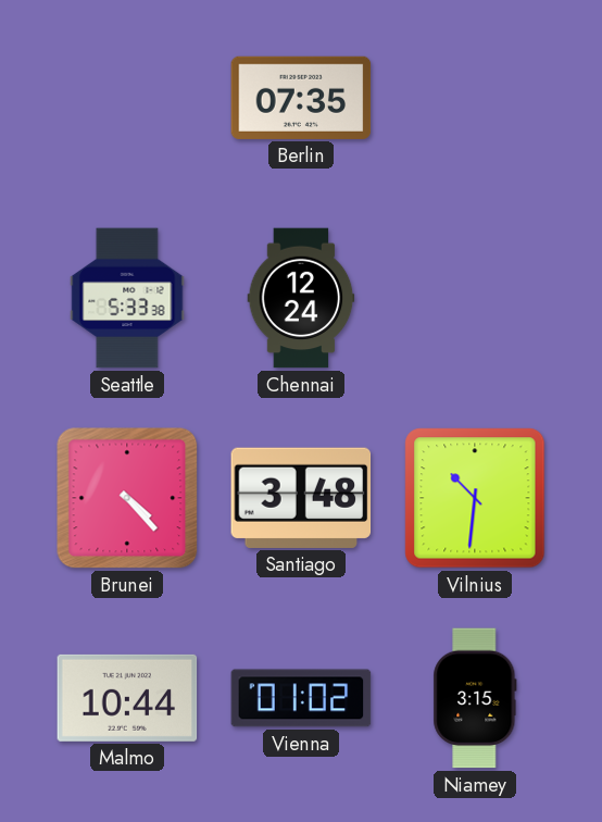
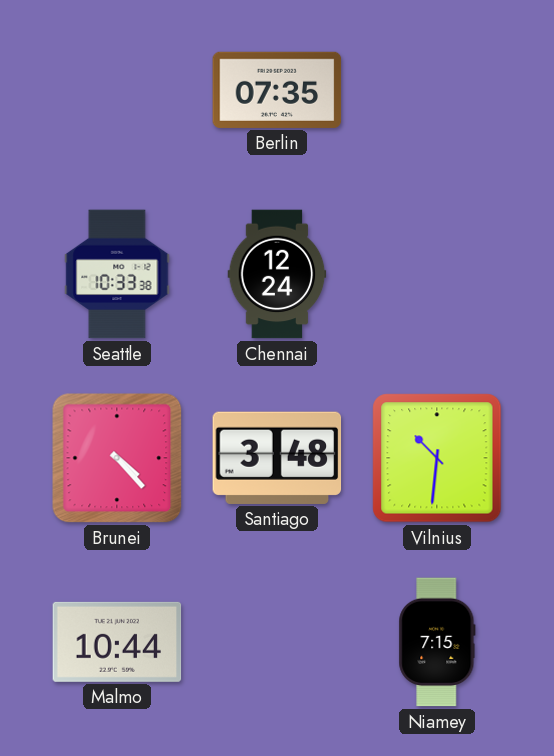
Seattle: 5:33 -> 10:33 (117, 274)
Vienna: 01:02 -> none (301, 698)
Niamey: 3:15 -> 7:15 (437, 642)
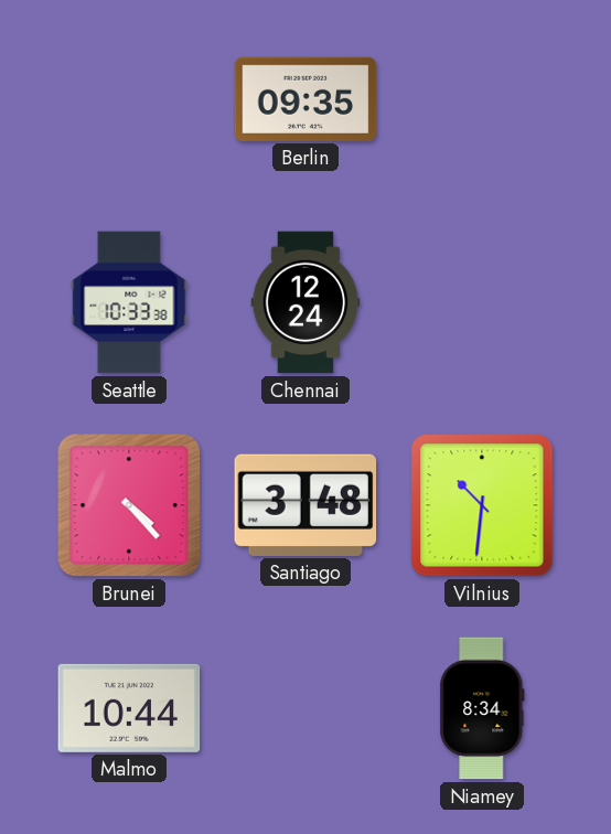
Berlin: 07:35 -> 09:35 (305, 99)
Niamey: 7:15 -> 8:34 (482, 708)
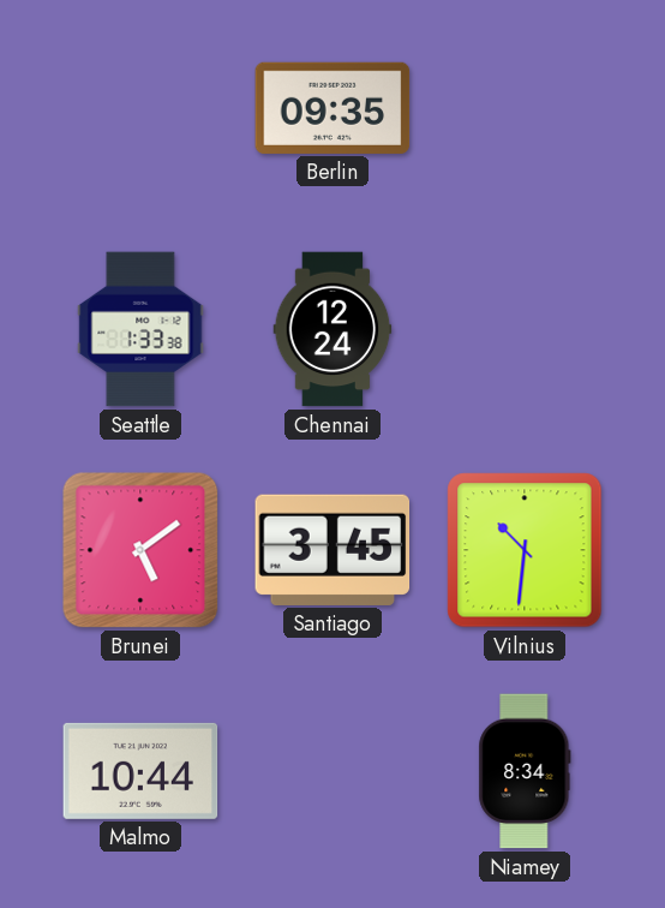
Seattle: 10:33 -> 1:33 (140, 329)
Brunei: 4:23 -> 5:09 (140, 550)
Santiago: 3:48 -> 3:45 (332, 550)
